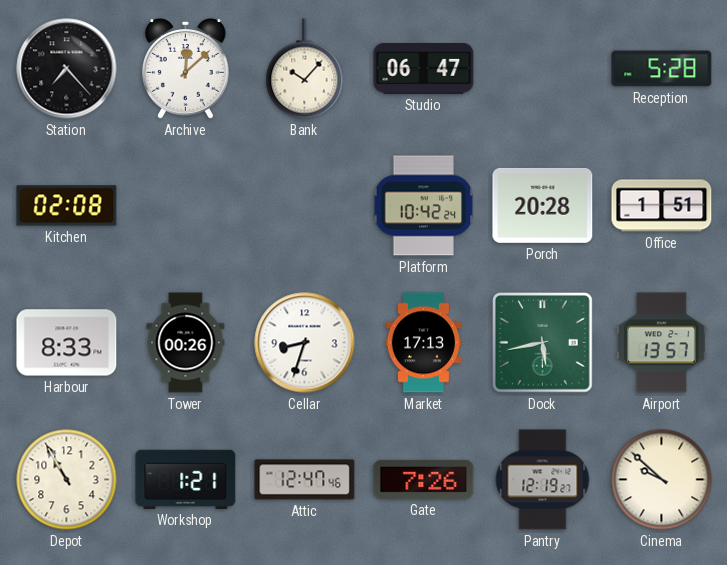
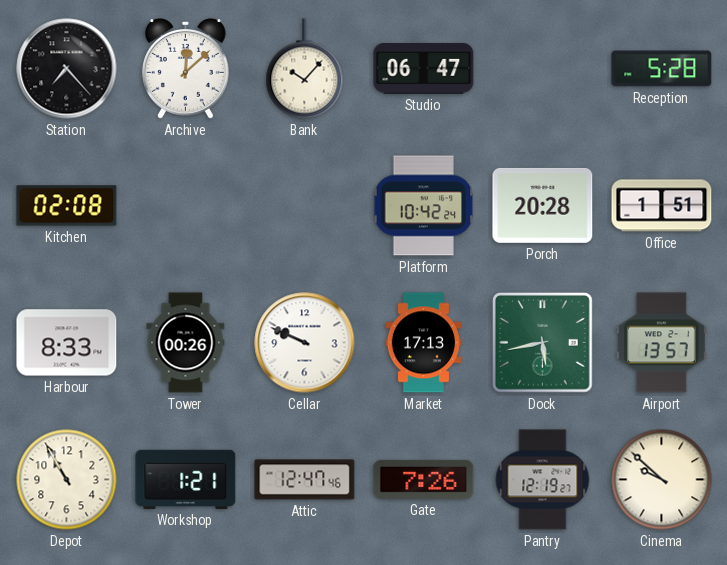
Cellar: 8:33 -> 9:49 (305, 343)
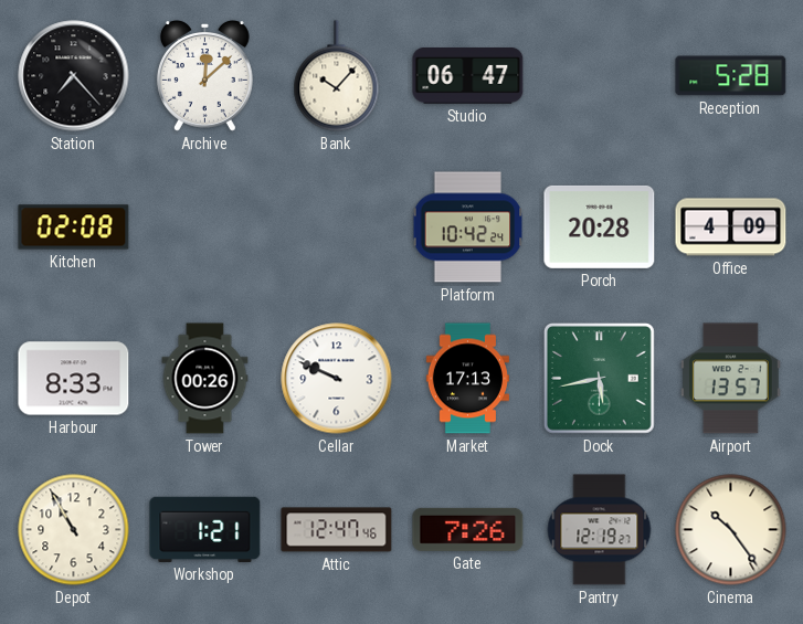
Office: 1:51 -> 4:09 (731, 228)
Cinema: 9:52 -> 10:24 (731, 530)
